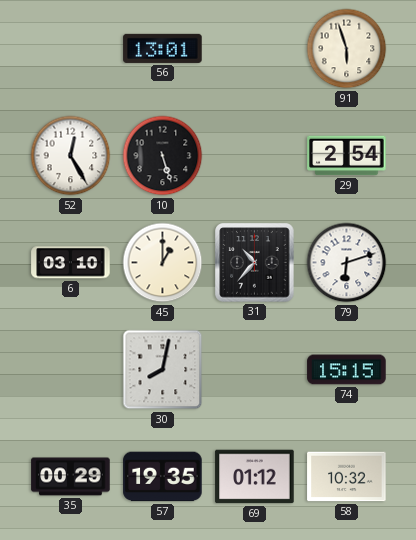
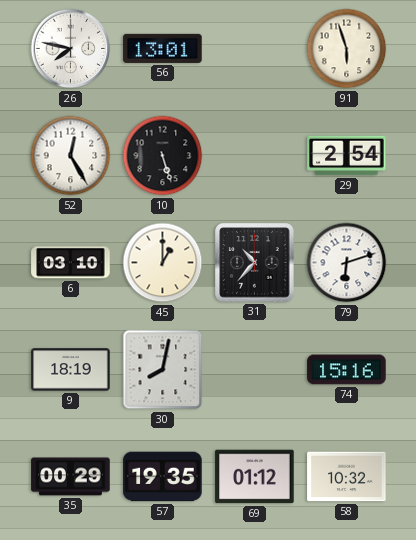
26: none -> 7:47 (71, 49)
9: none -> 18:19 (71, 370)
74: 15:15 -> 15:16 (347, 370)
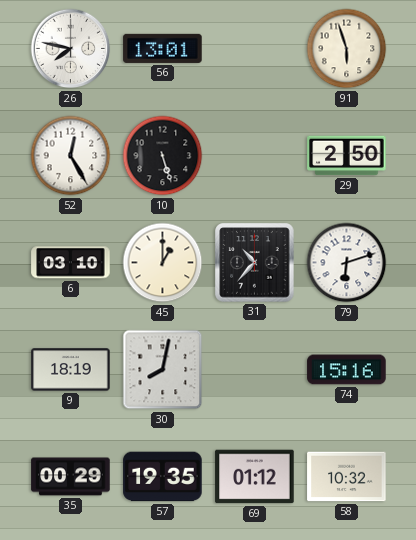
29: 2:54 -> 2:50 (347, 156)
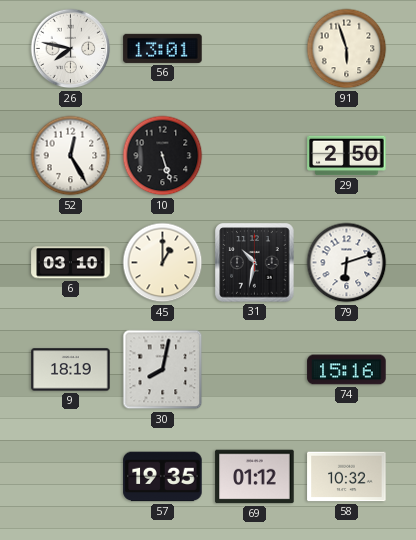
31: 10:37 -> 10:32 (255, 263)
35: 00:29 -> none (71, 477)
